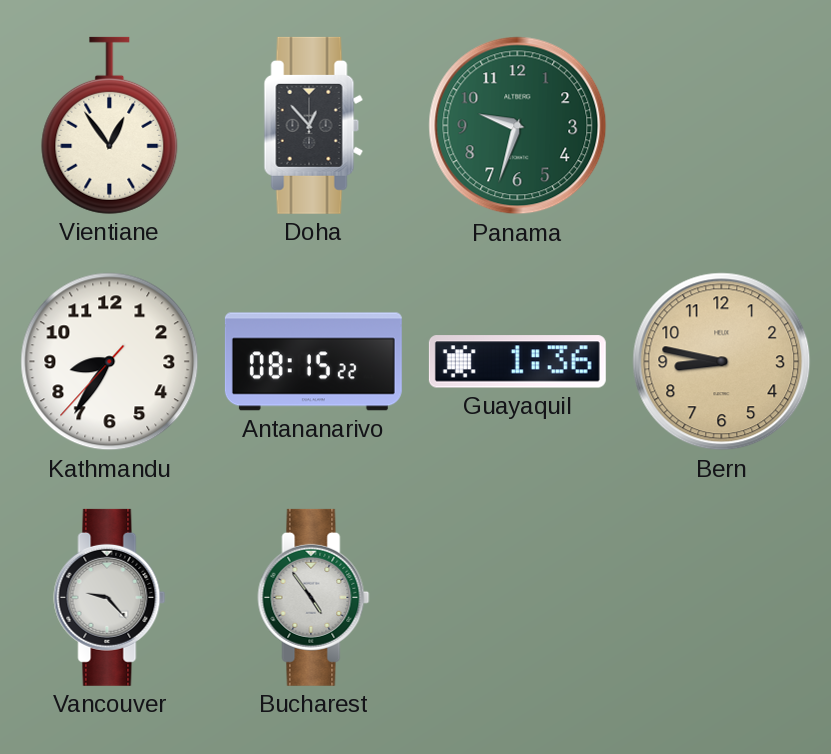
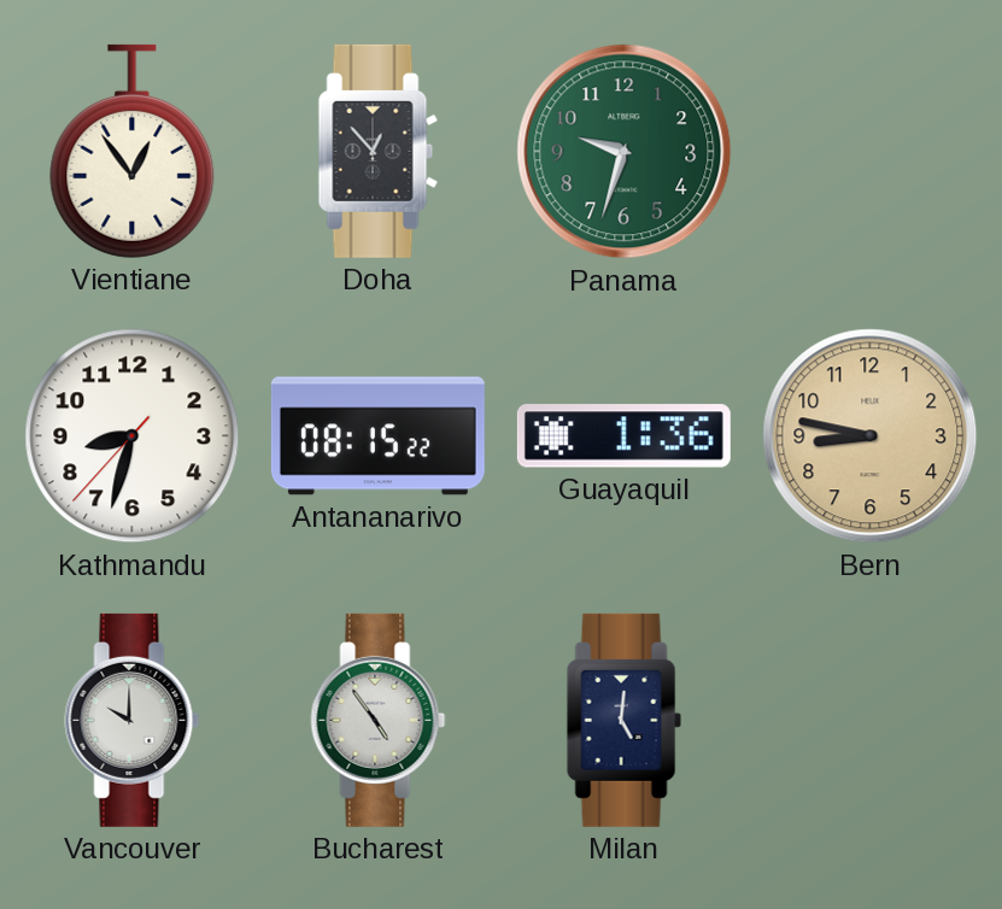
Kathmandu: 8:35 -> 8:32 (133, 436)
Vancouver: 9:23 -> 10:00 (133, 720)
Milan: none -> 5:01 (623, 720)
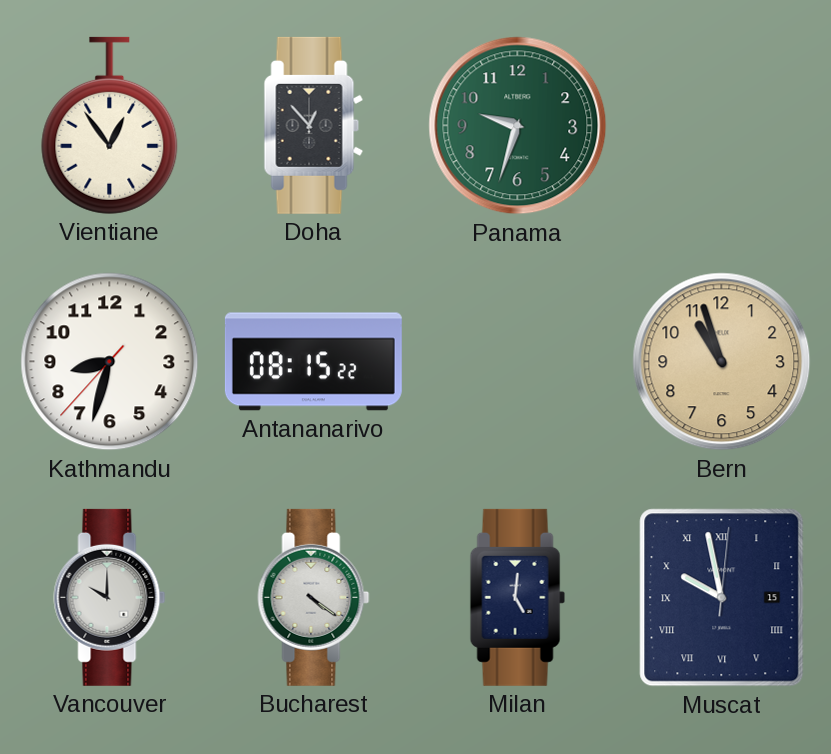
Guayaquil: 1:36 -> none (623, 436)
Bern: 8:47 -> 10:57 (722, 362)
Bucharest: 4:54 -> 4:21 (314, 597)
Muscat: none -> 9:58 (722, 598)
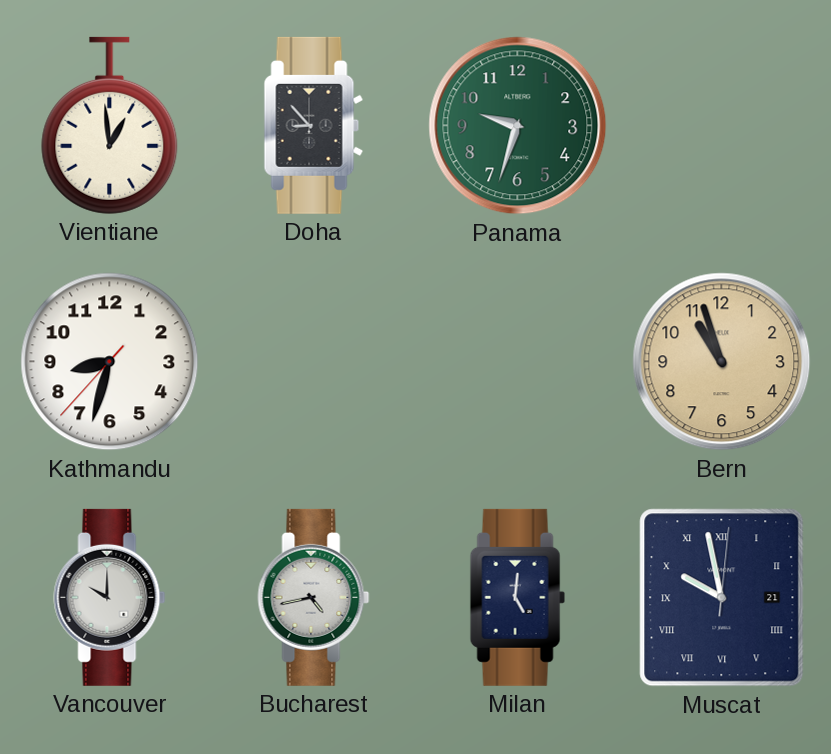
Vientiane: 12:54 -> 12:59 (110, 125)
Doha: 12:53 -> 8:53 (314, 125)
Antananarivo: 08:15 -> none (313, 362)
Bucharest: 4:21 -> 4:43 (314, 597)
Muscat date: 15 -> 21 (722, 598)
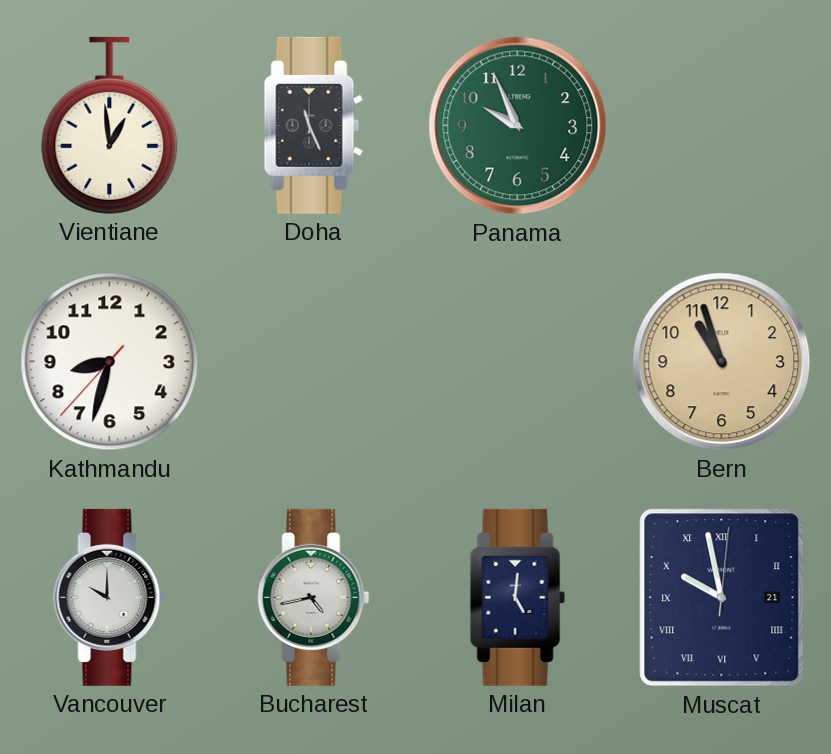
Doha: 8:53 -> 11:26 (314, 125)
Panama: 9:33 -> 9:56 (518, 126)
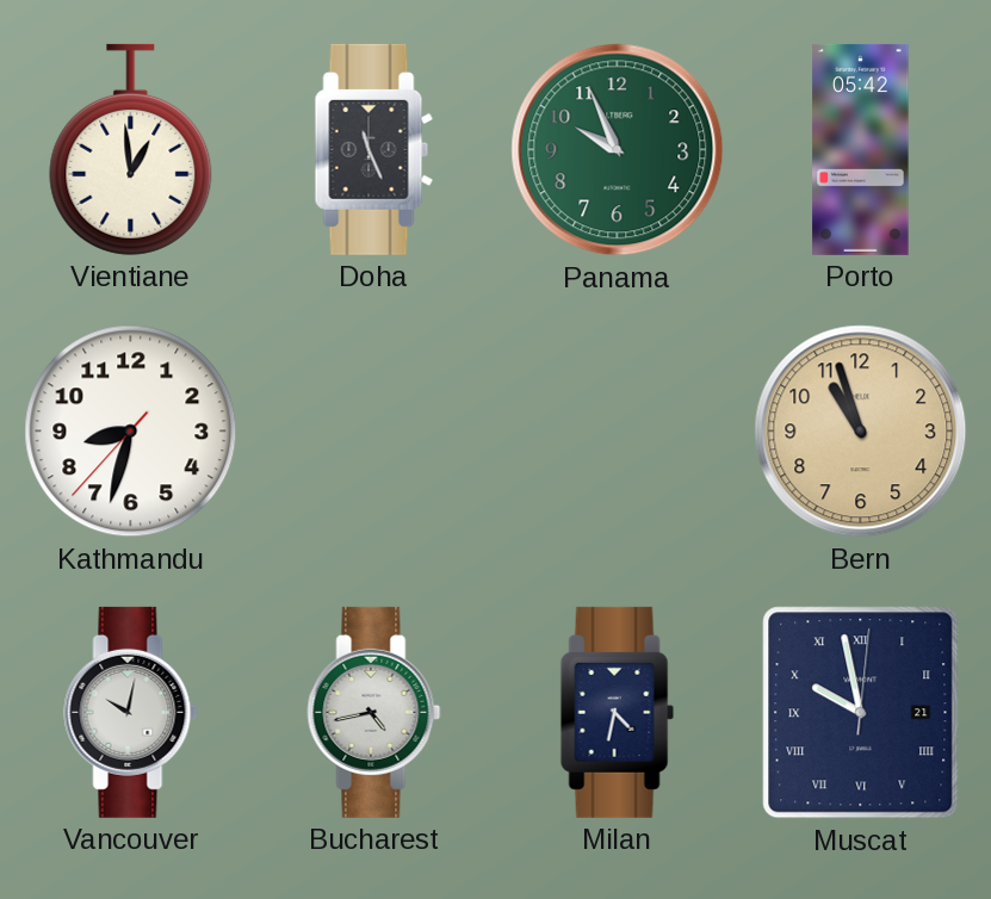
Porto: none -> 05:42 (861, 149)
Vancouver: 10:00 -> 10:02 (131, 712)
Milan: 5:01 -> 4:32 (617, 712)
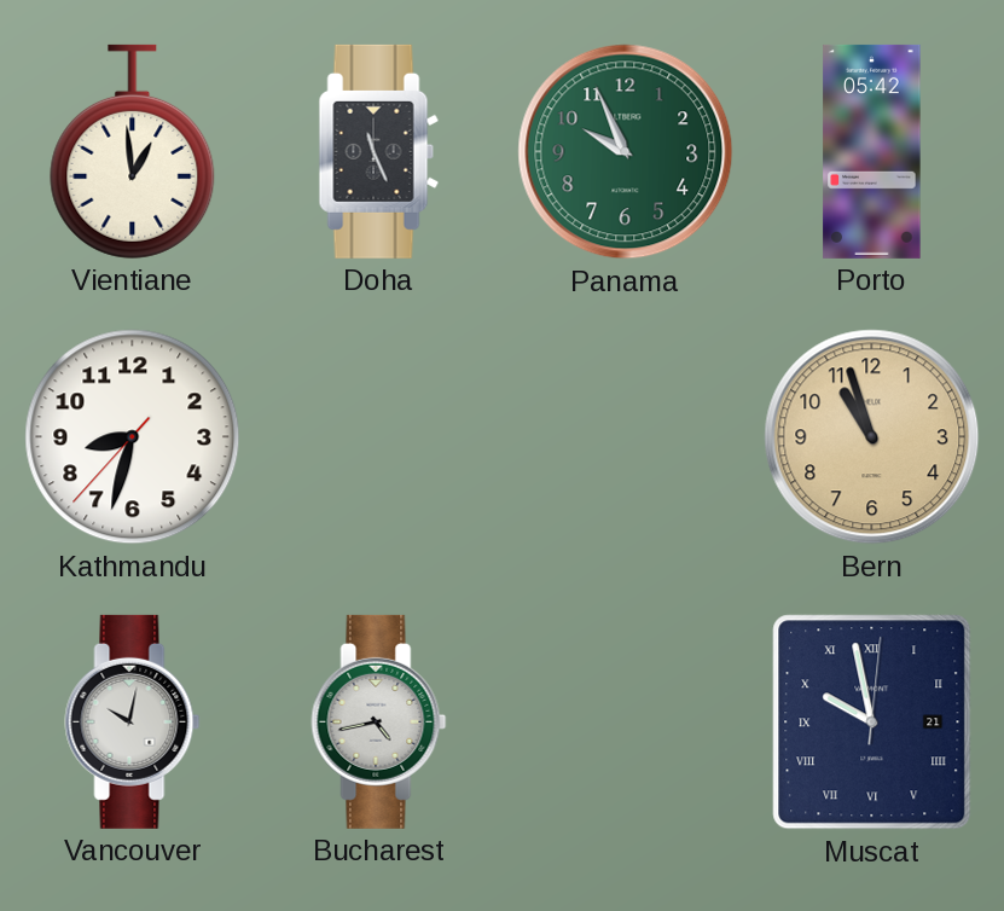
Milan: 4:32 -> none (617, 712)
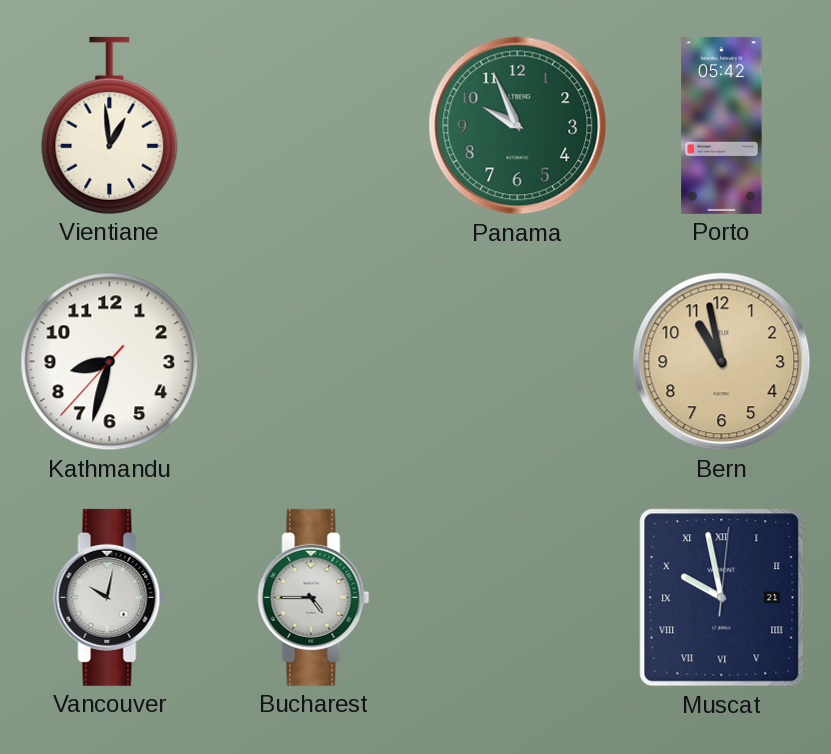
Doha: 11:26 -> none (379, 151)
Bern: 10:57 -> 10:58 (722, 362)
Bucharest: 4:43 -> 4:45 (314, 597)
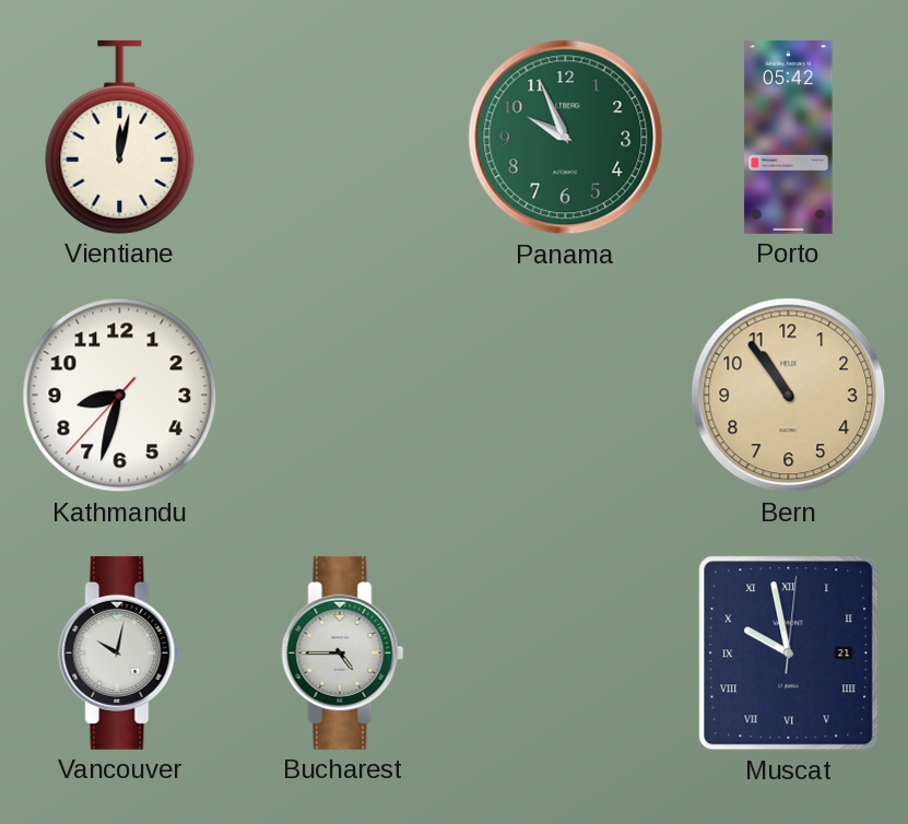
Vientiane: 12:59 -> 12:02 (120, 137)
Bern: 10:58 -> 10:54 (789, 396)
